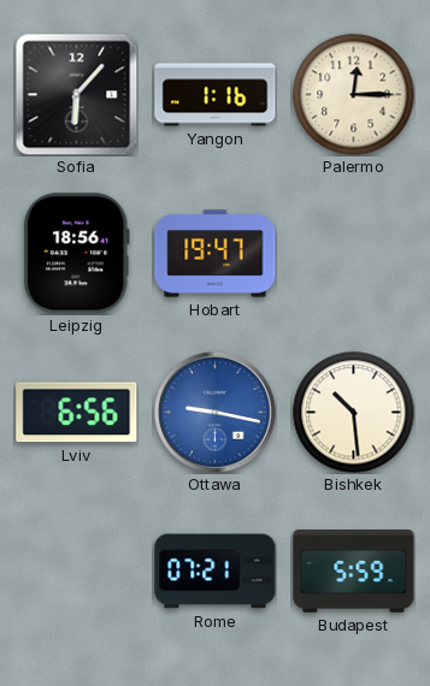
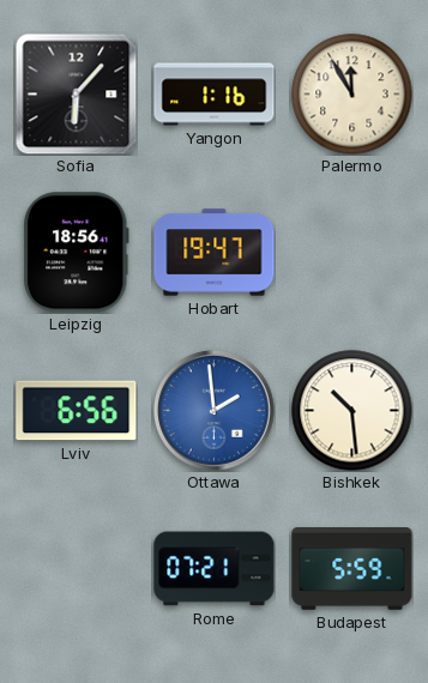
Palermo: 12:15 -> 11:55 (352, 95)
Ottawa: 9:17 -> 1:59 (215, 411)
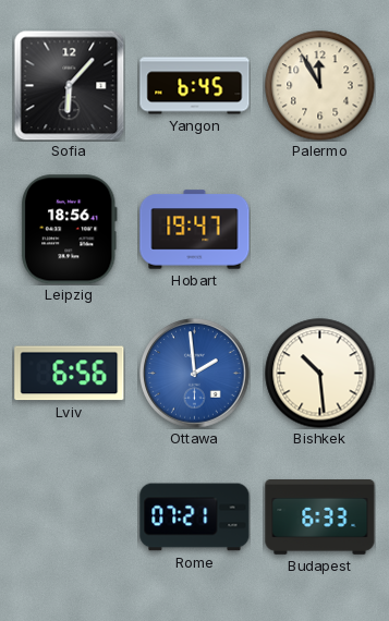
Yangon: 1:16 -> 6:45 (195, 86)
Budapest: 5:59 -> 6:33 (320, 517)
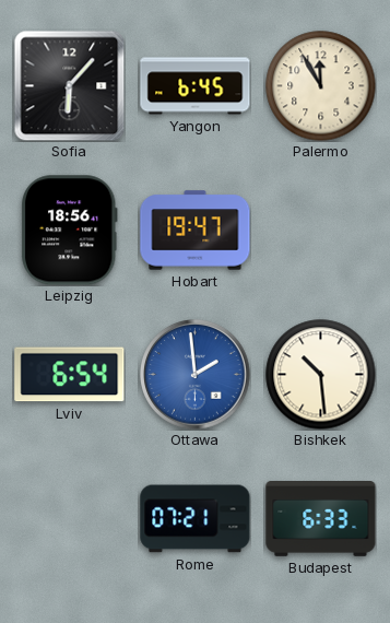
Lviv: 6:56 -> 6:54 (70, 375)
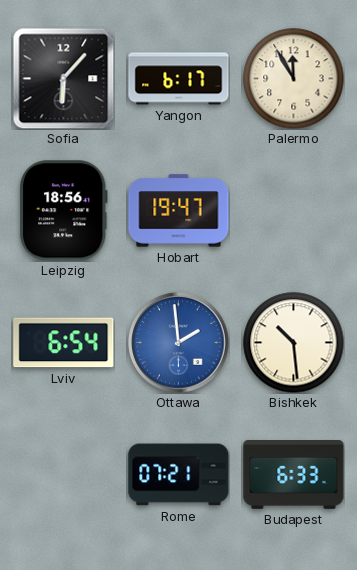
Yangon: 6:45 -> 6:17 (179, 79)
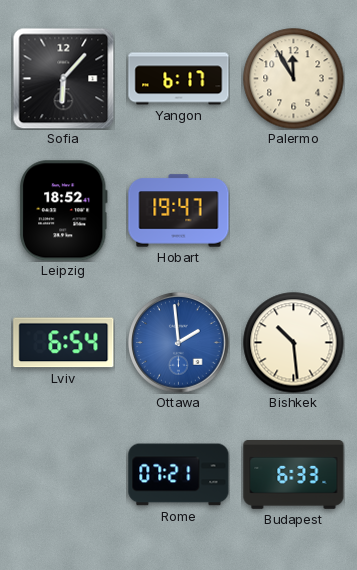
Leipzig: 18:56 -> 18:52 (63, 211)
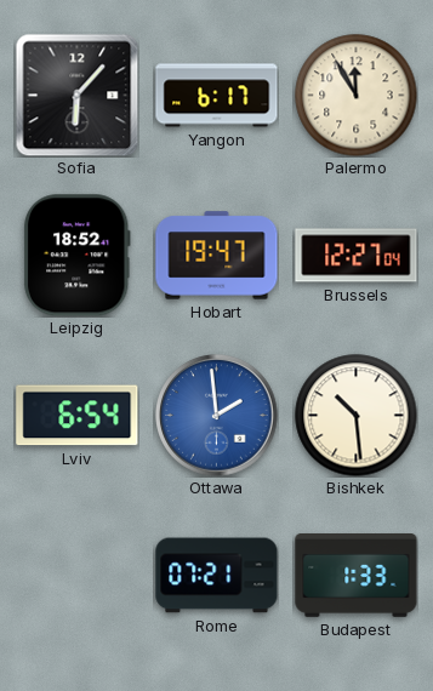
Brussels: none -> 12:27 (357, 256)
Budapest: 6:33 -> 1:33 (357, 576)
